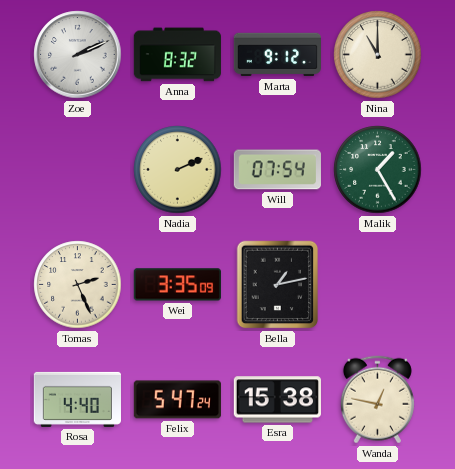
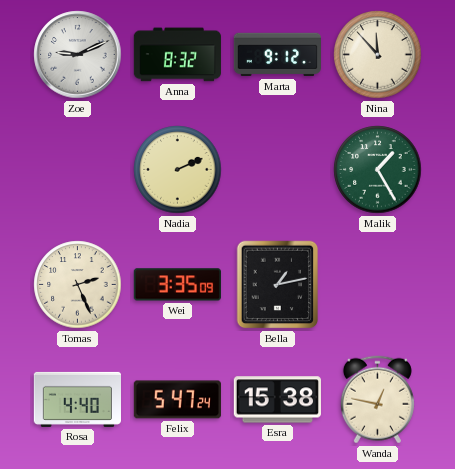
Zoe: 2:11 -> 9:11 (78, 55)
Nina: 11:00 -> 11:53 (378, 55)
Will: 07:54 -> none (277, 170)
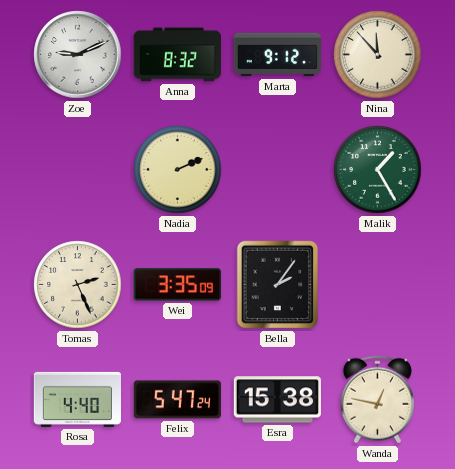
Bella: 1:13 -> 2:06 (278, 285)
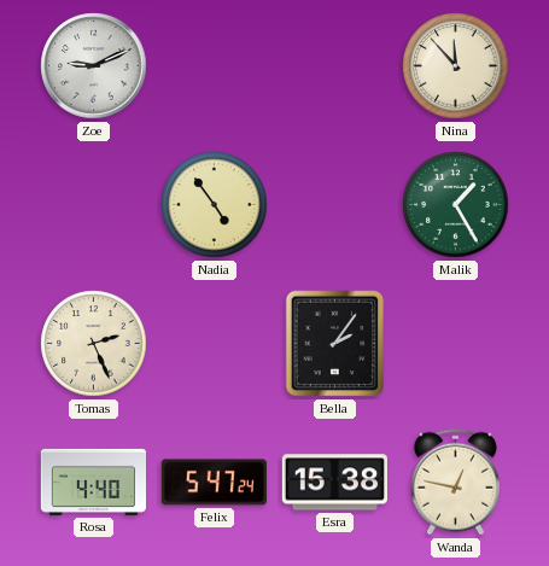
Anna: 8:32 -> none (177, 55)
Marta: 9:12 -> none (277, 55)
Nadia: 2:11 -> 4:54 (215, 205)
Wei: 3:35 -> none (177, 285)
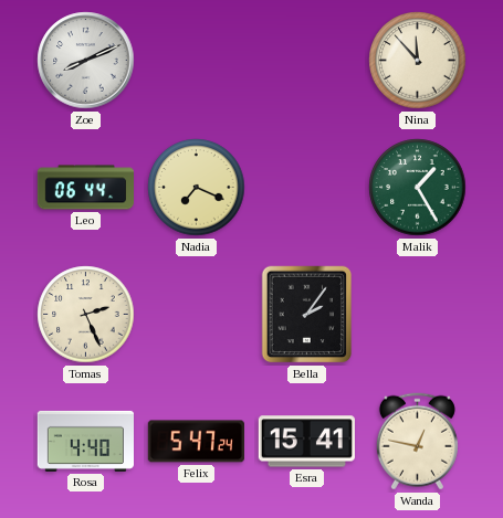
Zoe: 9:11 -> 8:11 (86, 61)
Leo: none -> 06:44 (85, 188)
Nadia: 4:54 -> 7:19 (197, 188)
Esra: 15:38 -> 15:41 (306, 442)
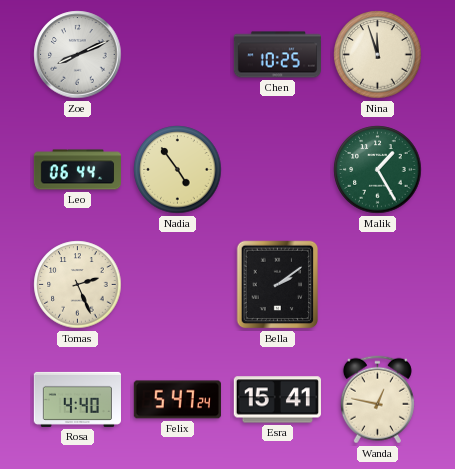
Chen: none -> 10:25 (277, 55)
Nina: 11:53 -> 11:57 (378, 55)
Nadia: 7:19 -> 4:54 (178, 170)
Bella: 2:06 -> 2:09 (278, 285)
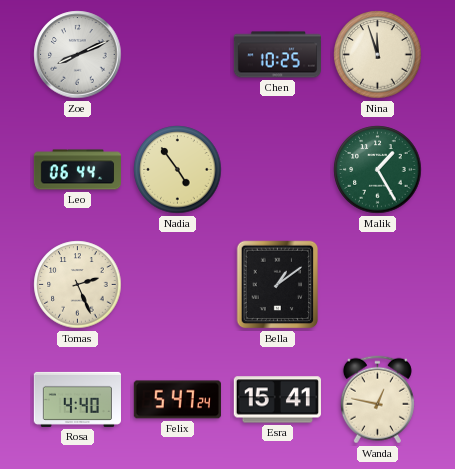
Bella: 2:09 -> 1:09 (278, 285)
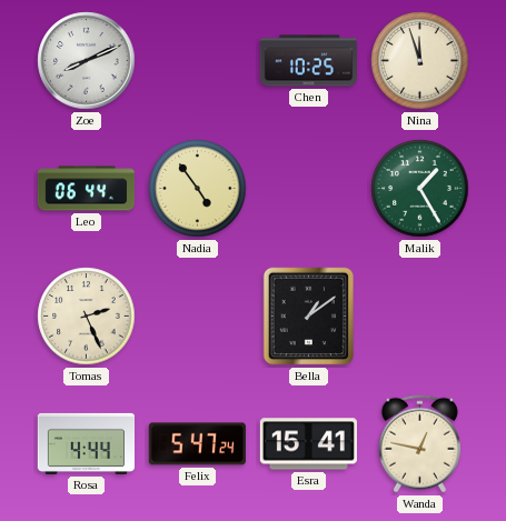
Rosa: 4:40 -> 4:44 (86, 443)
